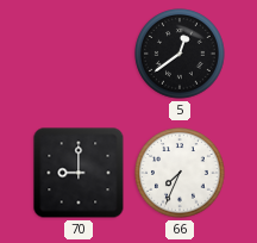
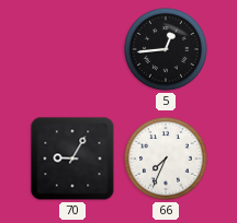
5: 12:39 -> 12:44 (166, 49)
70: 9:00 -> 9:05 (72, 159)
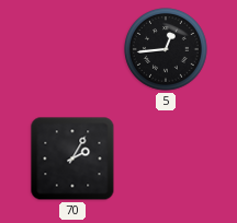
70: 9:05 -> 2:05 (72, 159)
66: 7:34 -> none (166, 159)
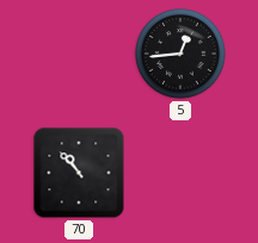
70: 2:05 -> 10:53 (79, 173)
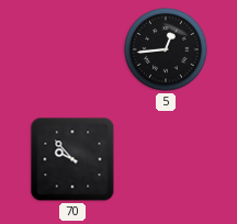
70: 10:53 -> 9:53 (72, 159)
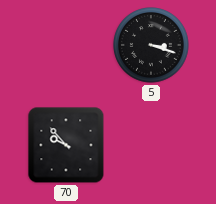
5: 12:44 -> 3:18 (151, 45)
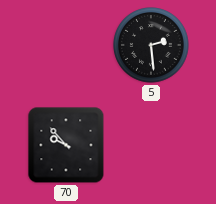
5: 3:18 -> 2:29 (151, 45)
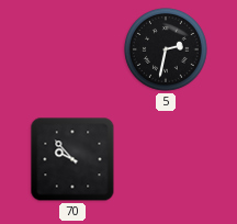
5: 2:29 -> 2:32 (166, 49)
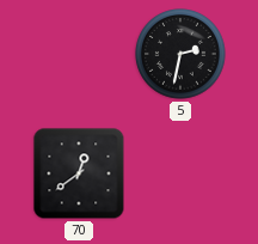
70: 9:53 -> 12:39 (79, 173)
